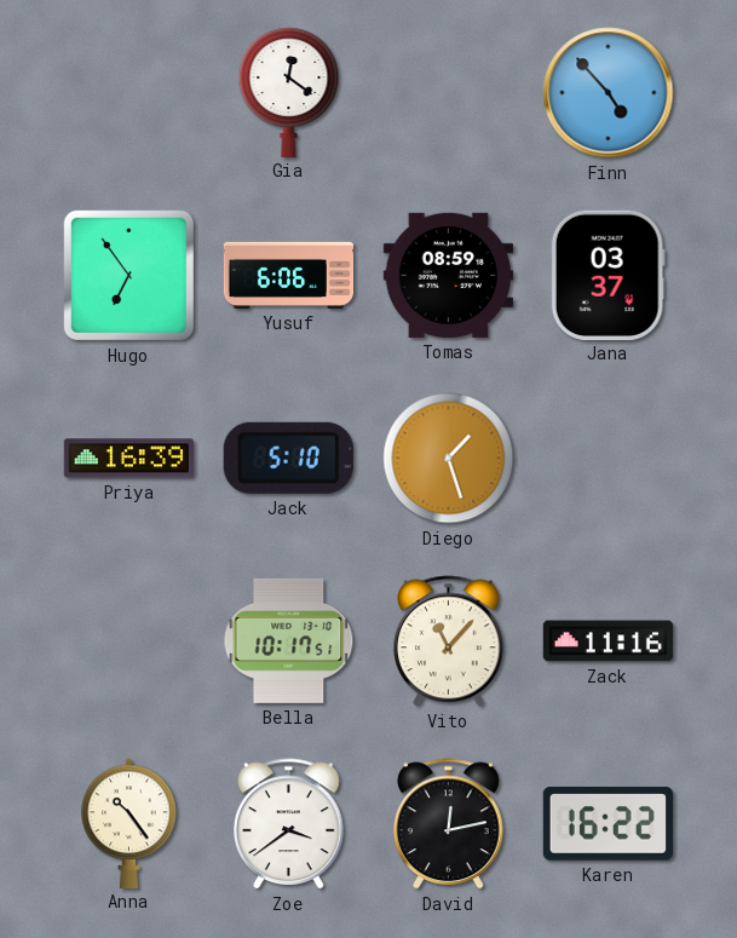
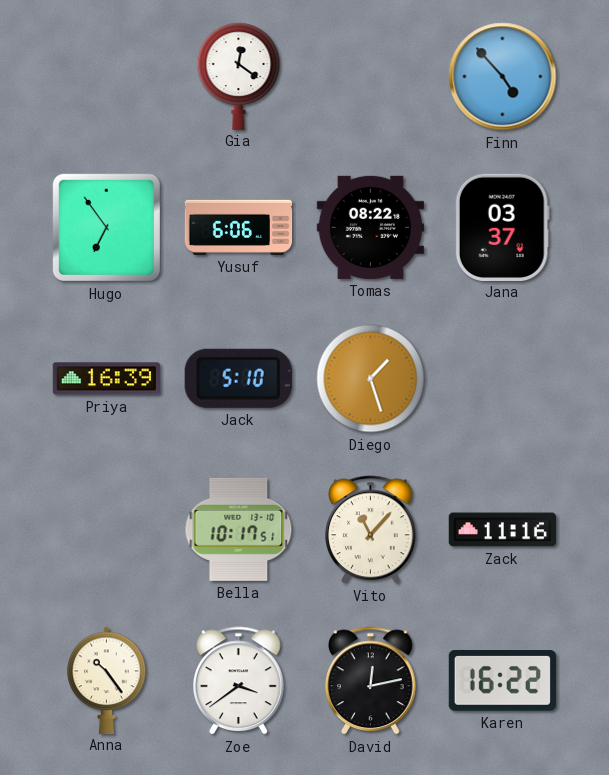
Tomas: 08:59 -> 08:22 (370, 227)
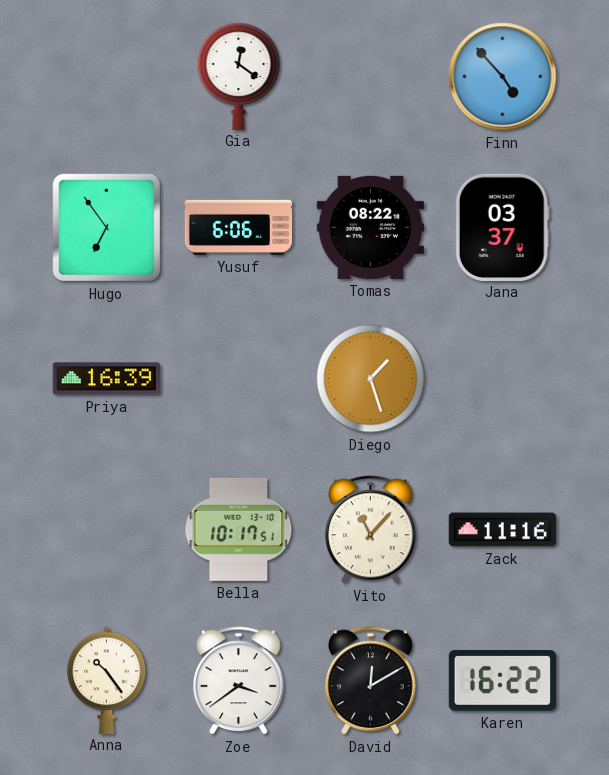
Jack: 5:10 -> none (238, 378)
David: 12:13 -> 12:10 (371, 681)
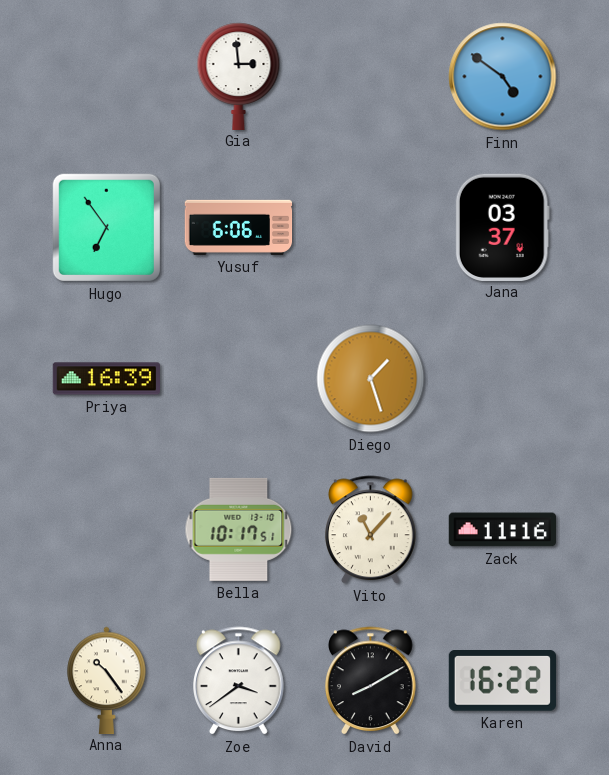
Gia: 12:21 -> 2:59 (239, 76)
Finn: 4:53 -> 4:51 (503, 77)
Tomas: 08:22 -> none (370, 227)
David: 12:10 -> 8:10 (371, 681)
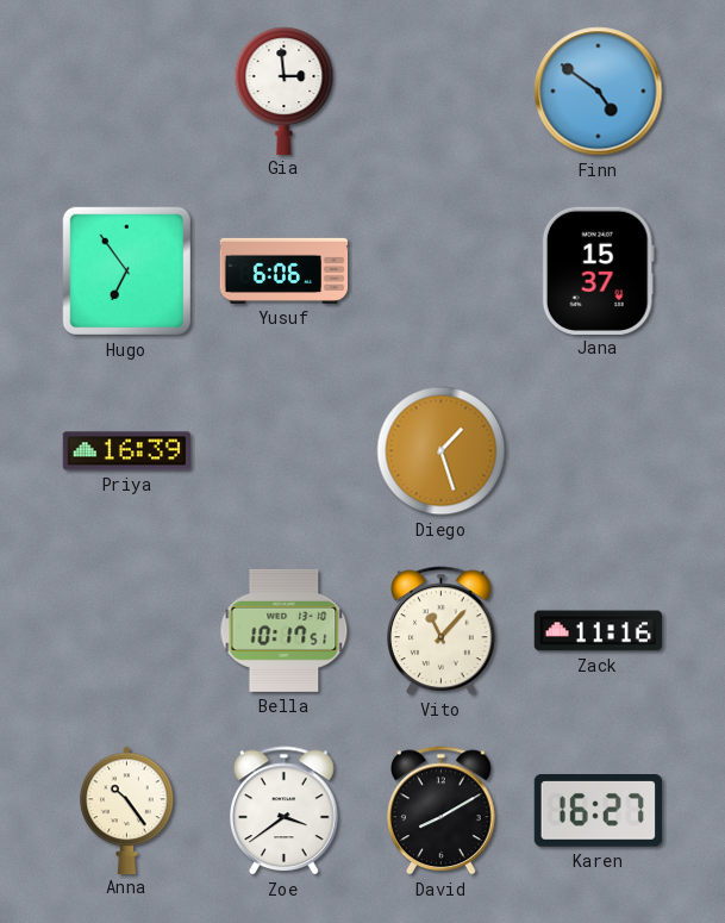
Jana: 03:37 -> 15:37 (598, 270)
Karen: 16:22 -> 16:27 (598, 811)
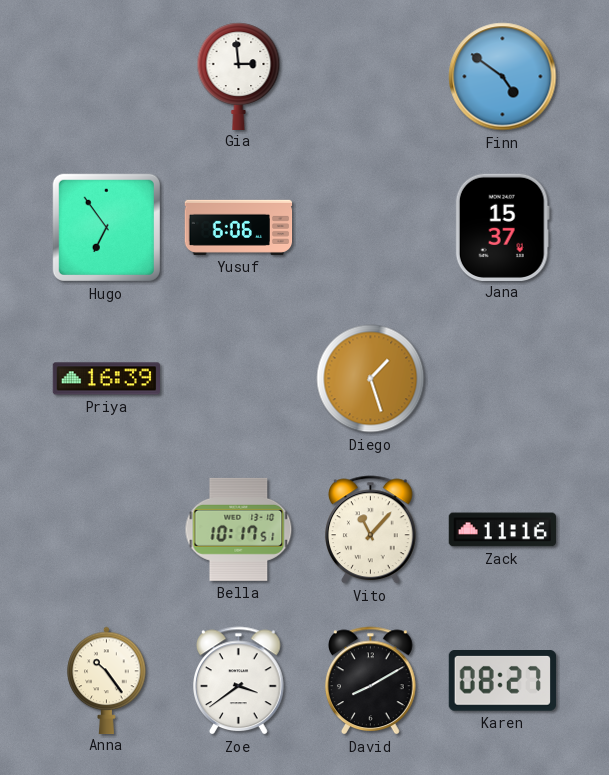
Karen: 16:27 -> 08:27 (502, 681)
